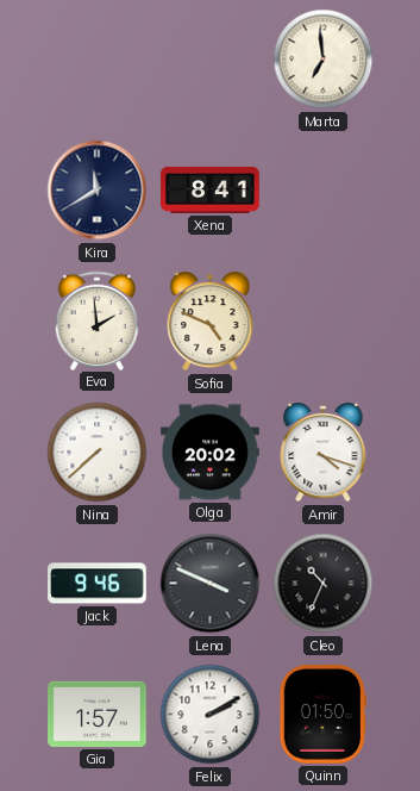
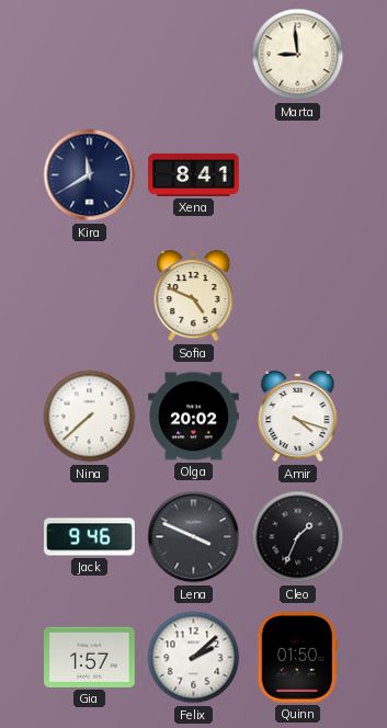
Marta: 6:59 -> 8:59 (298, 55)
Eva: 1:59 -> none (98, 320)
Cleo: 10:34 -> 1:34 (298, 537)
Felix: 2:10 -> 2:08 (194, 658)
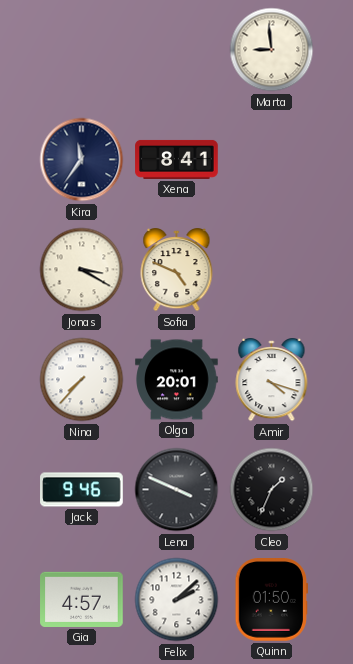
Kira: 11:40 -> 11:36 (82, 160)
Jonas: none -> 3:20 (82, 270)
Nina: 7:38 -> 7:37 (82, 380)
Olga: 20:02 -> 20:01 (177, 380)
Gia: 1:57 -> 4:57 (82, 599)
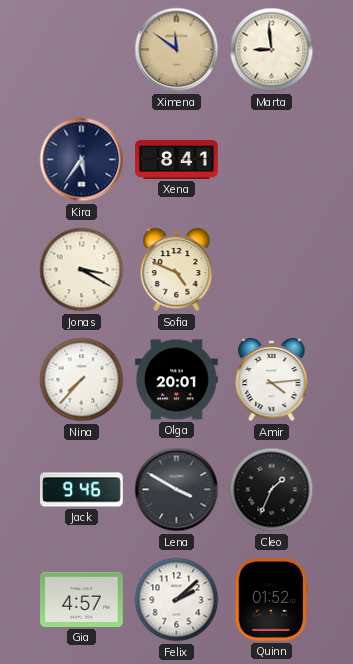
Ximena: none -> 11:51 (177, 50)
Kira: 11:36 -> 5:36 (82, 160)
Amir: 4:18 -> 4:14 (272, 381)
Lena: 3:49 -> 3:50 (177, 490)
Quinn: 01:50 -> 01:52 (271, 600)
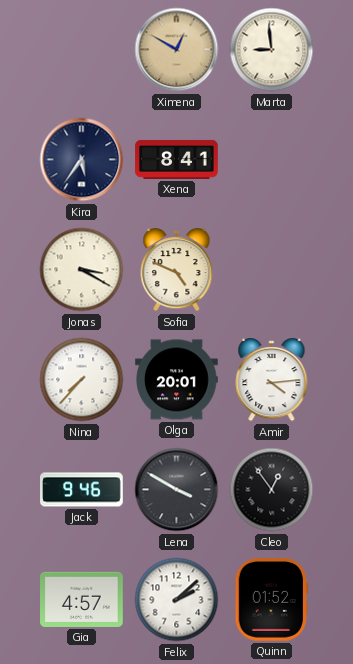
Ximena: 11:51 -> 12:50 (177, 50)
Cleo: 1:34 -> 12:54 (272, 490)
